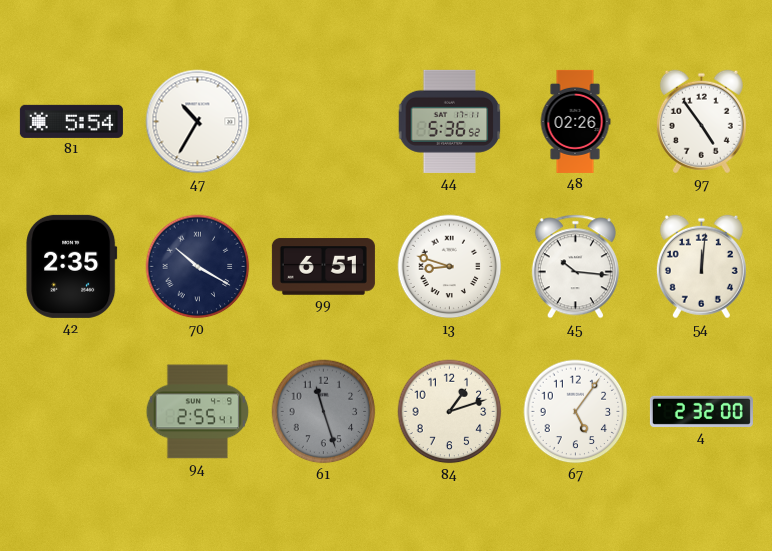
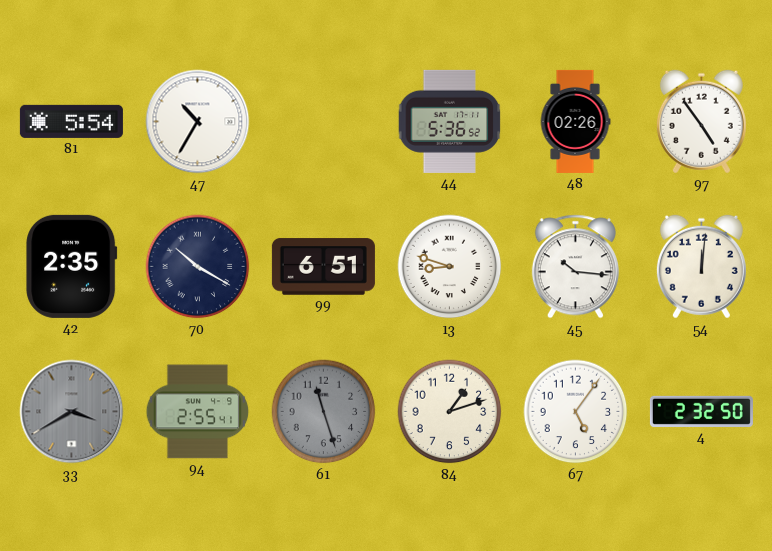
33: none -> 3:40 (72, 412)
4: 2:32:00 -> 2:32:50 (701, 411)
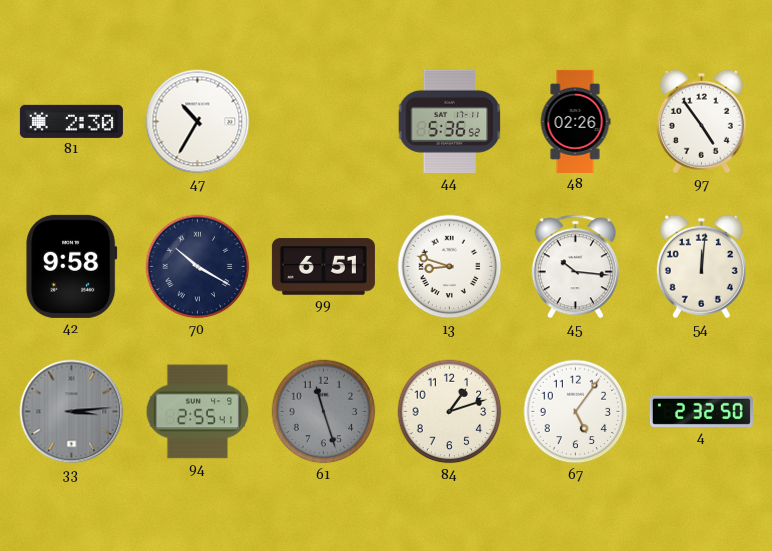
81: 5:54 -> 2:30 (71, 121)
42: 2:35 -> 9:58 (72, 266)
33: 3:40 -> 3:14 (72, 412)
